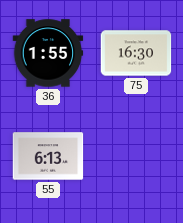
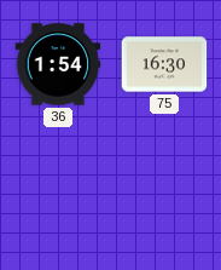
36: 1:55 -> 1:54 (58, 64)
55: 6:13 -> none (48, 156)
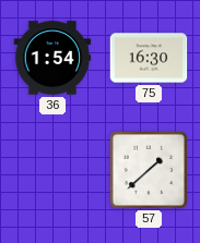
57: none -> 1:38 (148, 169)
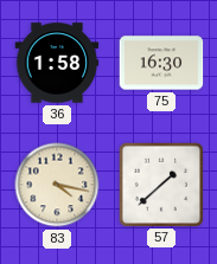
36: 1:54 -> 1:58 (57, 63)
83: none -> 4:17 (57, 185)
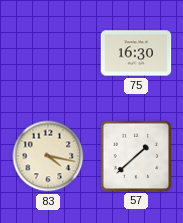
36: 1:58 -> none (57, 63)
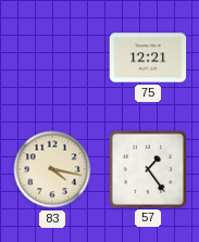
75: 16:30 -> 12:21 (148, 58)
57: 1:38 -> 1:24 (147, 168)
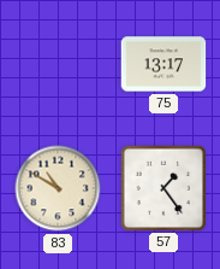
75: 12:21 -> 13:17 (163, 64)
83: 4:17 -> 10:50 (58, 188)
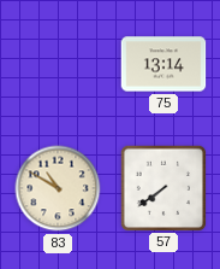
75: 13:17 -> 13:14 (163, 64)
57: 1:24 -> 7:39 (162, 187)
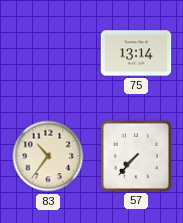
83: 10:50 -> 10:36 (48, 156)
57: 7:39 -> 7:37 (135, 155)
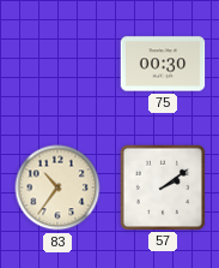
75: 13:14 -> 00:30 (163, 64)
57: 7:37 -> 2:09 (162, 186)
